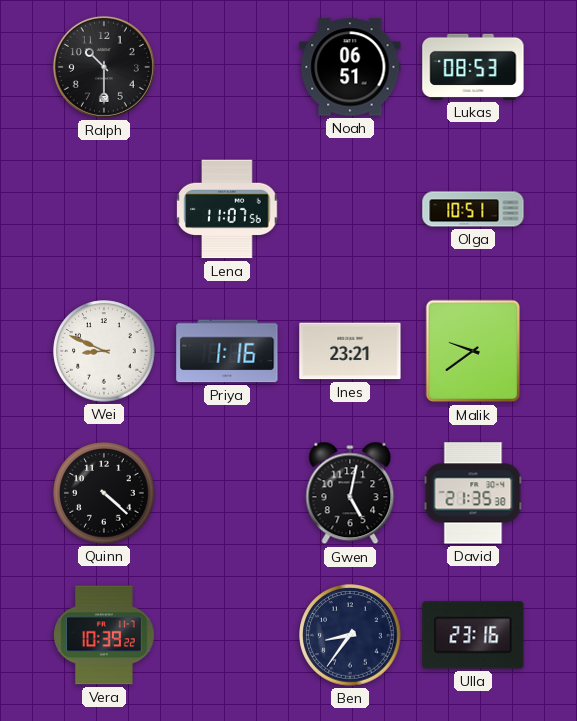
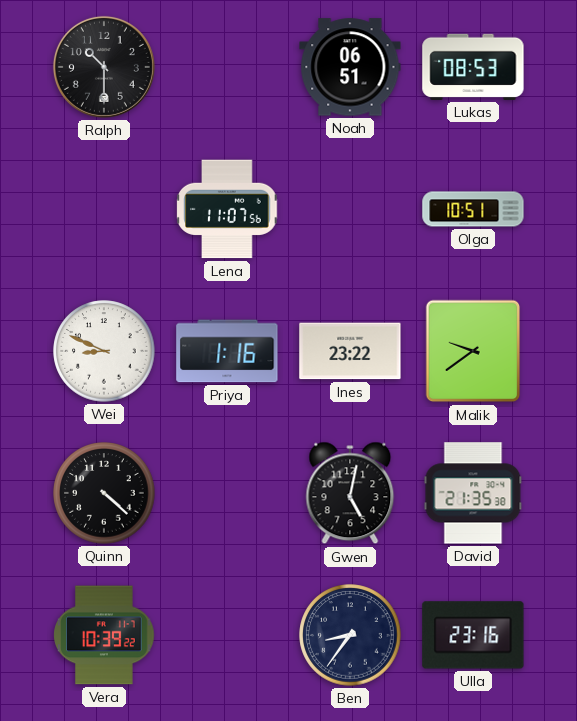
Ines: 23:21 -> 23:22 (350, 351)
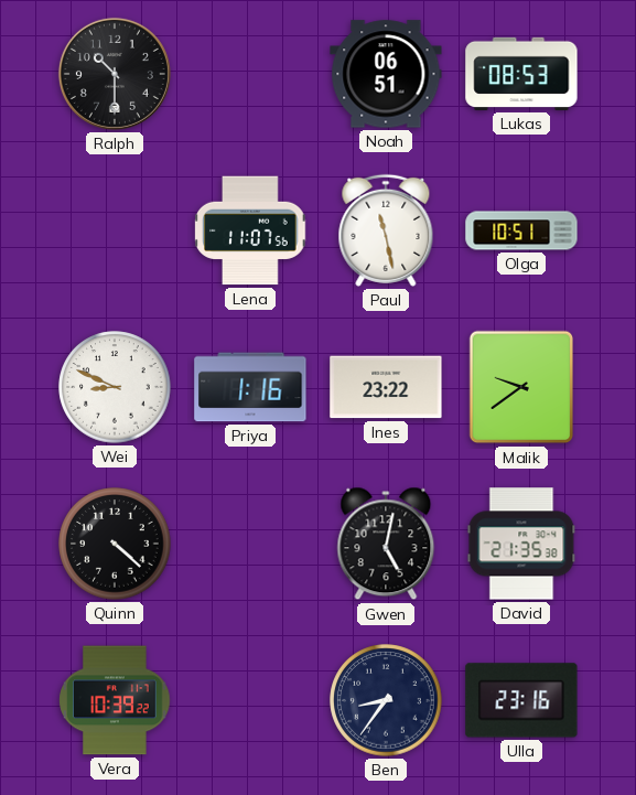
Paul: none -> 11:28 (386, 230)
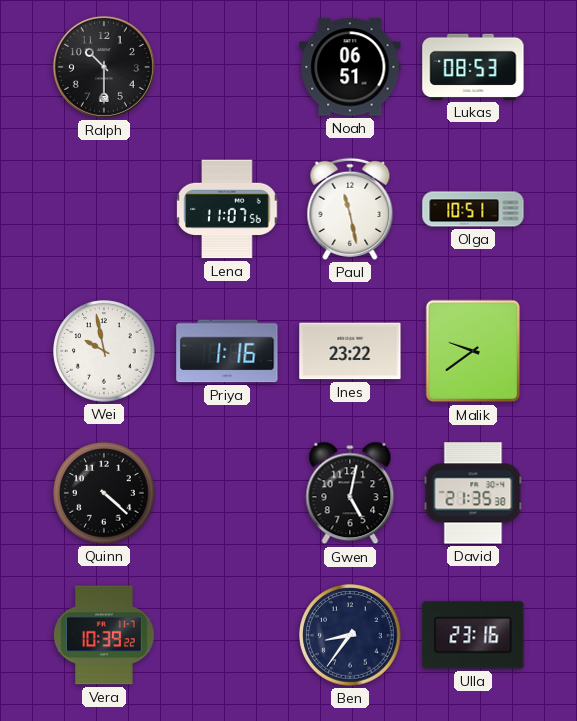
Wei: 8:49 -> 9:58 (104, 351)
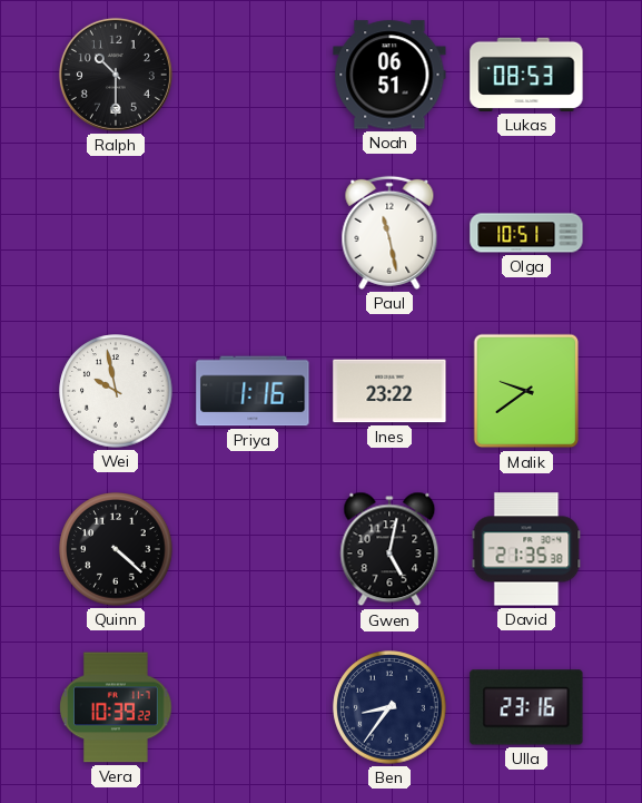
Lena: 11:07 -> none (227, 209)
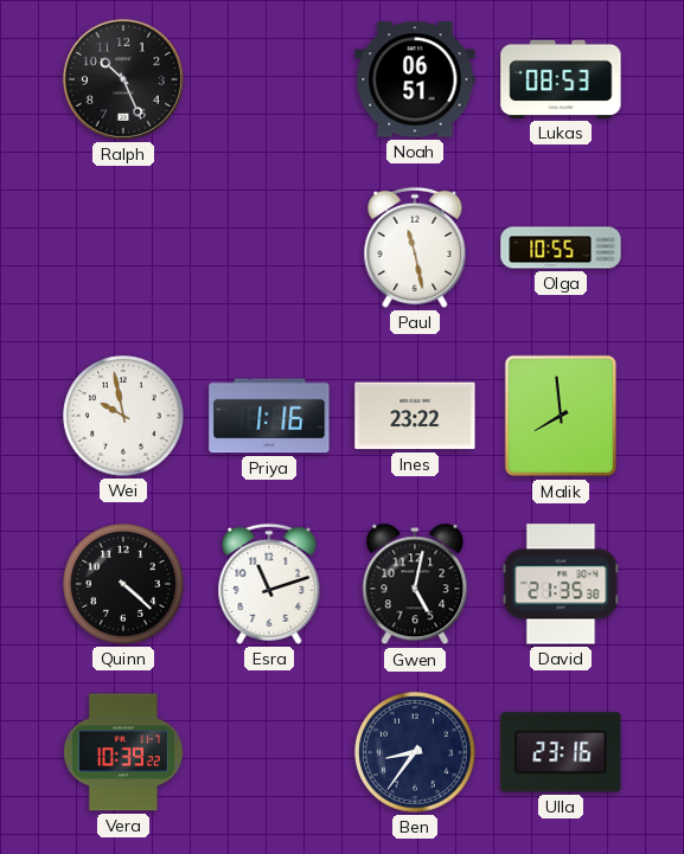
Ralph: 10:30 -> 10:26 (123, 79)
Olga: 10:51 -> 10:55 (561, 248)
Malik: 9:39 -> 7:59 (561, 416)
Esra: none -> 11:12 (269, 584)
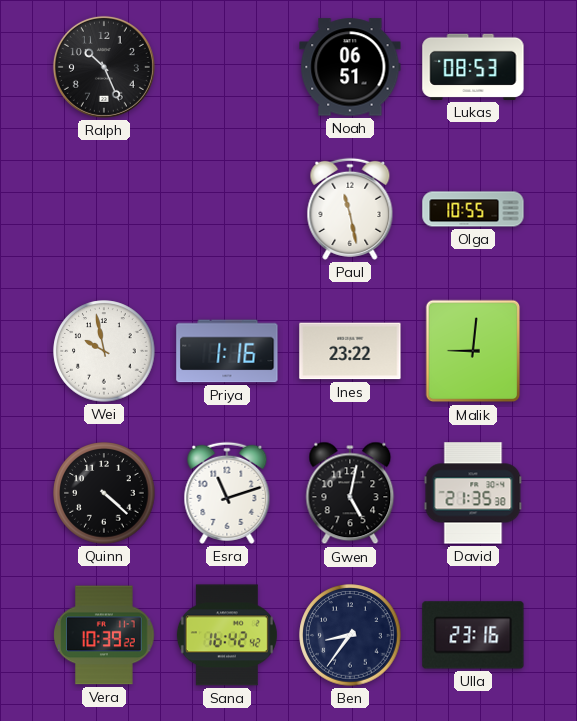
Malik: 7:59 -> 9:01 (473, 351)
Sana: none -> 16:42 (227, 635)
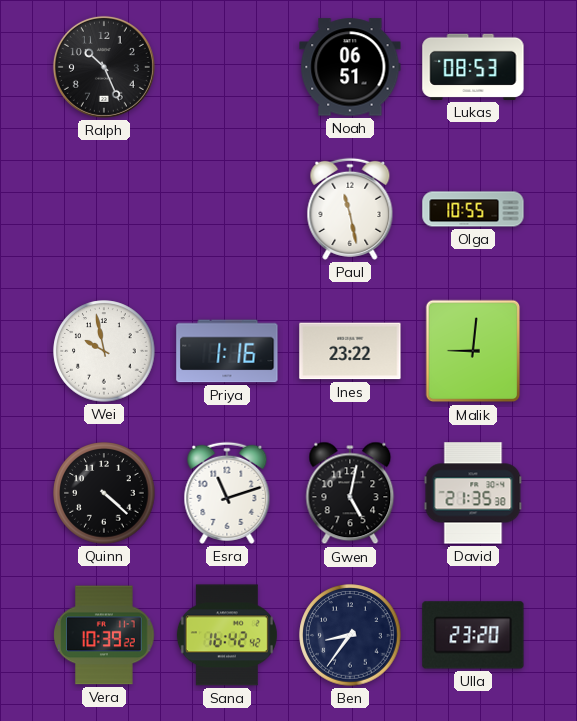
Ulla: 23:16 -> 23:20 (473, 635)
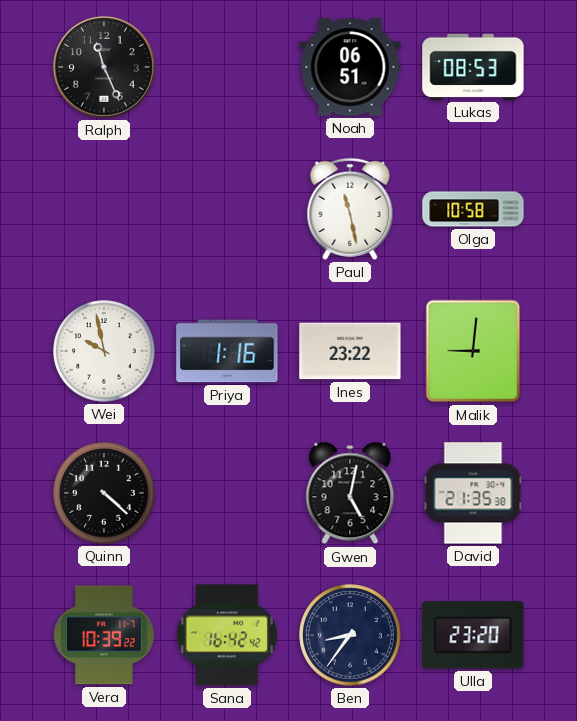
Ralph: 10:26 -> 11:26 (104, 67)
Olga: 10:55 -> 10:58 (473, 209)
Esra: 11:12 -> none (227, 493)
